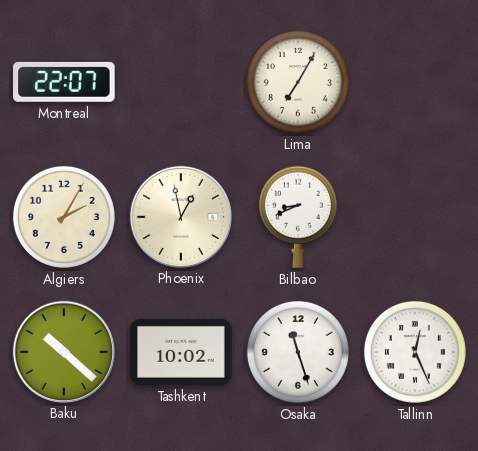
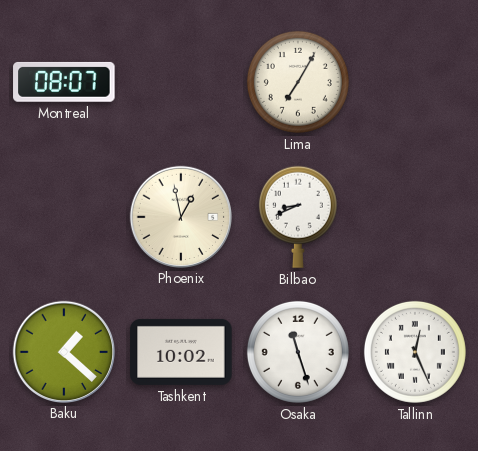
Montreal: 22:07 -> 08:07 (64, 82)
Algiers: 2:05 -> none (64, 217)
Baku: 10:22 -> 1:22 (63, 351)
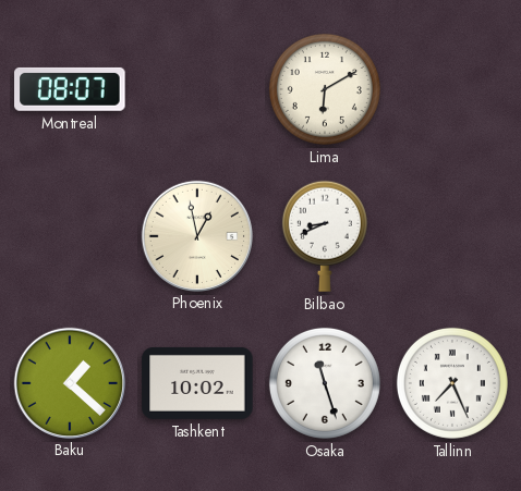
Lima: 7:05 -> 6:10 (325, 89)
Tallinn: 12:26 -> 7:26 (452, 383)
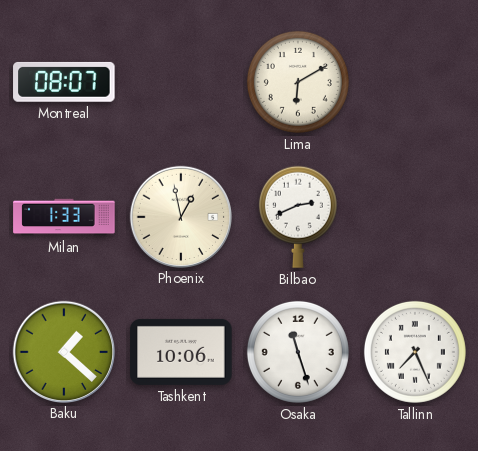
Milan: none -> 1:33 (64, 217)
Bilbao: 8:41 -> 2:41 (298, 217)
Tashkent: 10:02 -> 10:06 (181, 352)
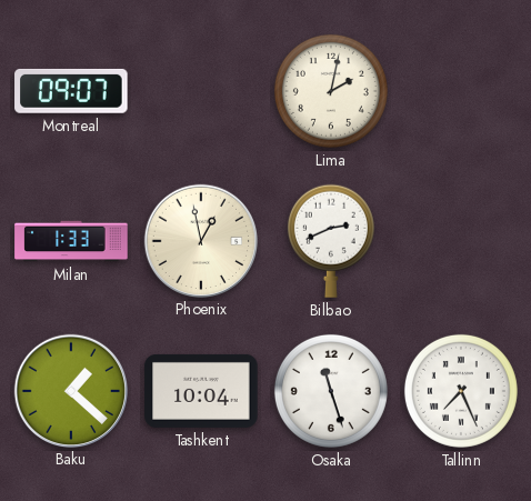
Montreal: 08:07 -> 09:07 (71, 91)
Lima: 6:10 -> 2:02 (331, 91)
Tashkent: 10:06 -> 10:04 (201, 391)
